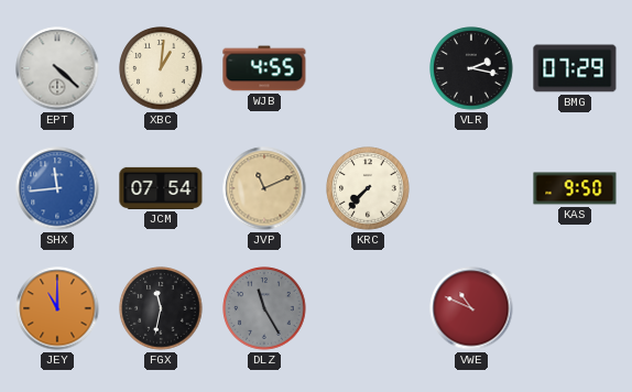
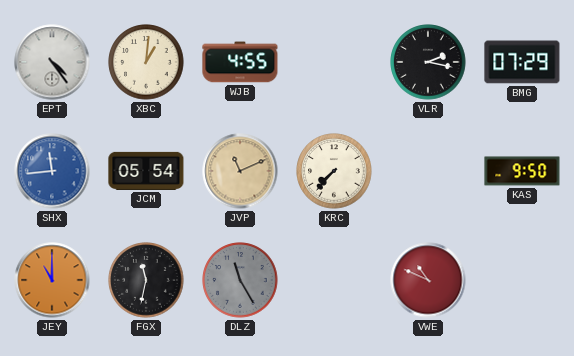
EPT: 4:22 -> 4:24 (52, 62)
JCM: 07:54 -> 05:54 (146, 171)
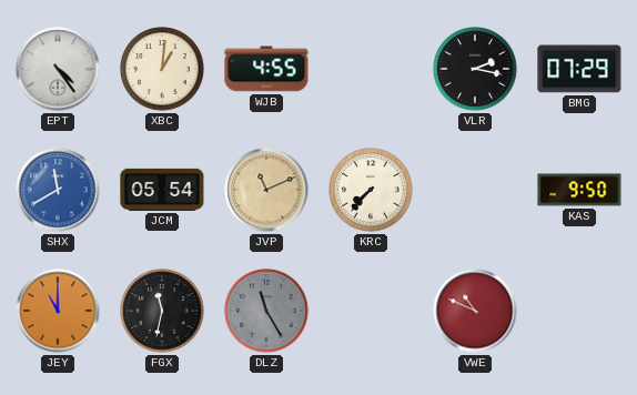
SHX: 11:44 -> 11:40 (58, 190)
